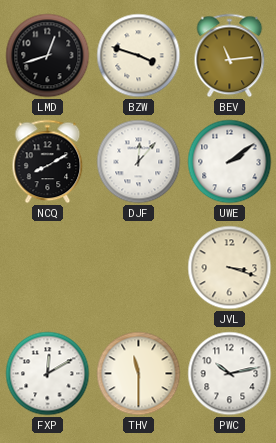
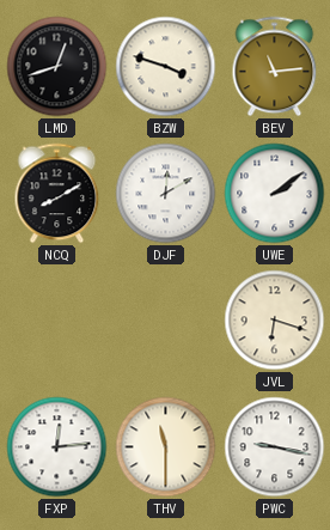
DJF: 12:07 -> 12:10 (166, 194)
JVL: 3:18 -> 6:18 (275, 321)
FXP: 12:10 -> 12:14 (57, 447)
PWC: 10:13 -> 9:17 (275, 447)
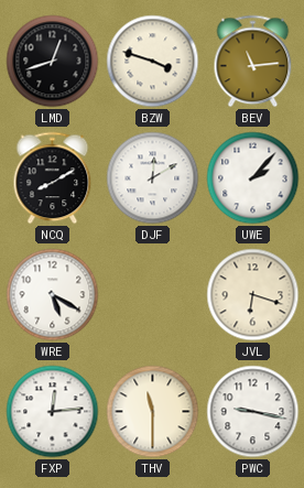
UWE: 2:09 -> 2:07 (253, 178)
WRE: none -> 5:20 (53, 295)
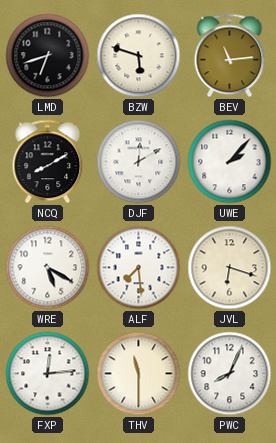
LMD: 12:42 -> 6:42 (48, 56)
BZW: 3:48 -> 5:48 (139, 56)
ALF: none -> 7:29 (139, 268)
PWC: 9:17 -> 8:04 (230, 374)
